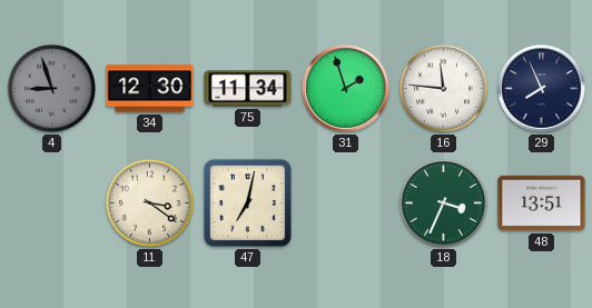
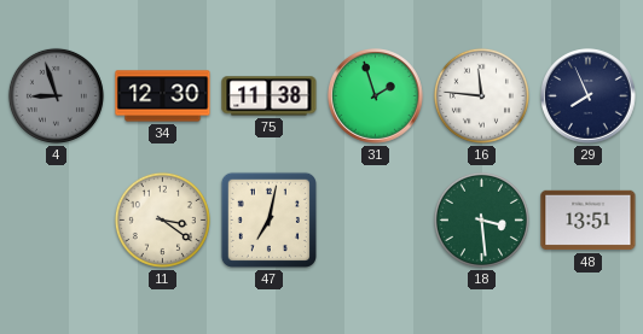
75: 11:34 -> 11:38 (270, 96)
18: 3:34 -> 3:29 (481, 219)
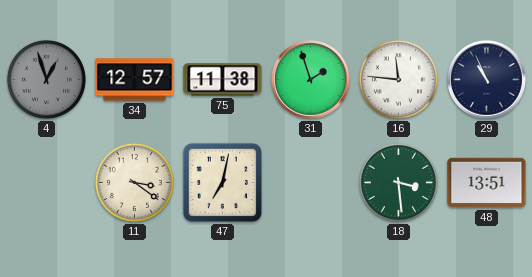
4: 8:57 -> 12:57 (46, 79)
34: 12:30 -> 12:57 (135, 80)
29: 7:56 -> 10:56 (487, 80)
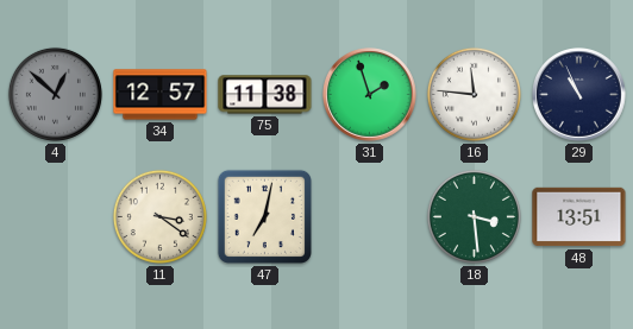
4: 12:57 -> 12:52 (55, 94)
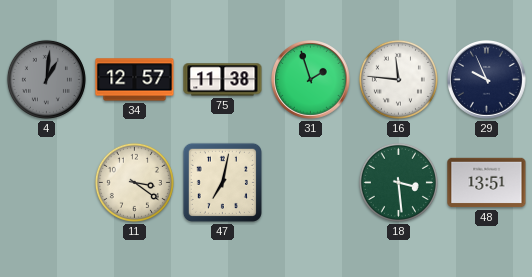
4: 12:52 -> 1:01 (46, 79)
29: 10:56 -> 9:56 (487, 80)
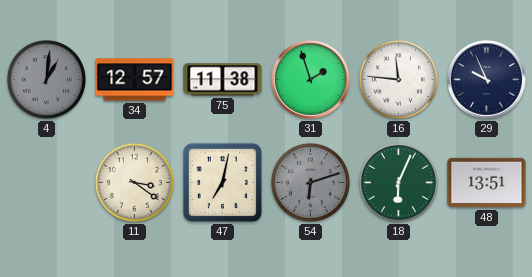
54: none -> 6:12 (310, 182)
18: 3:29 -> 6:04 (398, 182)
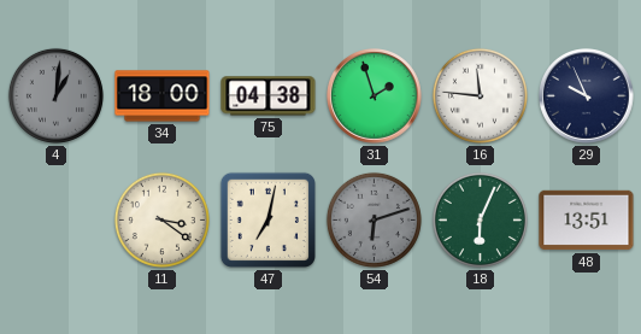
34: 12:57 -> 18:00 (163, 96)
75: 11:38 -> 04:38 (269, 96)
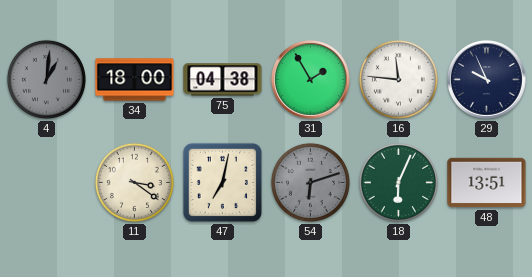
31: 1:57 -> 1:55 (311, 80)
